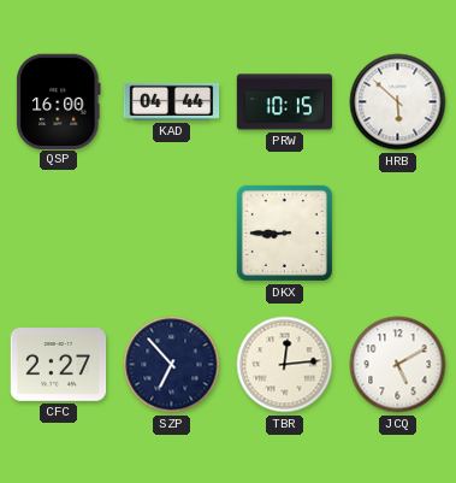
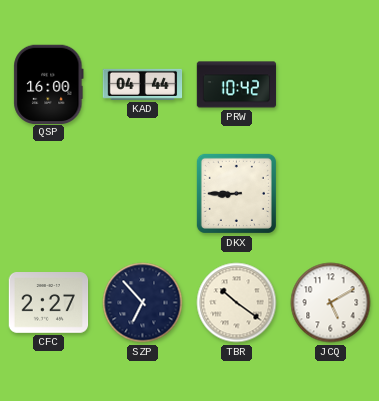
PRW: 10:15 -> 10:42 (237, 85)
HRB: 5:52 -> none (398, 102)
TBR: 12:14 -> 10:21 (237, 303)
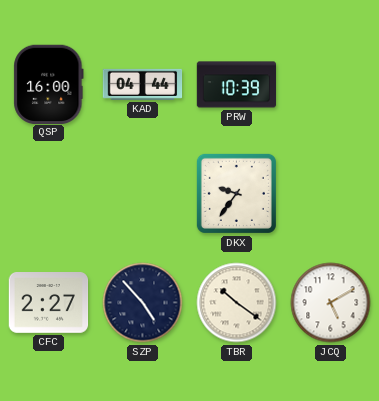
PRW: 10:42 -> 10:39 (237, 85)
DKX: 8:45 -> 9:36 (236, 193)
SZP: 6:53 -> 4:53 (143, 303)
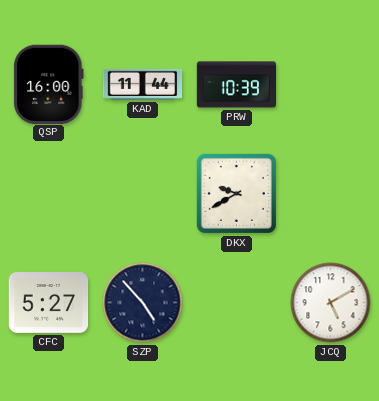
KAD: 04:44 -> 11:44 (143, 84)
DKX: 9:36 -> 9:40 (236, 193)
CFC: 2:27 -> 5:27 (49, 303)
TBR: 10:21 -> none (237, 303)
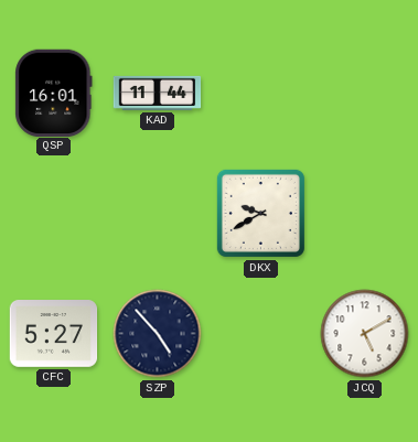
QSP: 16:00 -> 16:01 (54, 93)
PRW: 10:39 -> none (237, 85)
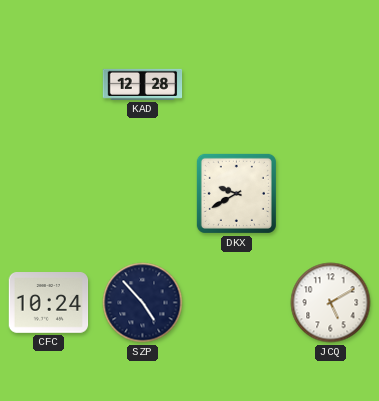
QSP: 16:01 -> none (54, 93)
KAD: 11:44 -> 12:28 (143, 84)
CFC: 5:27 -> 10:24 (49, 303)
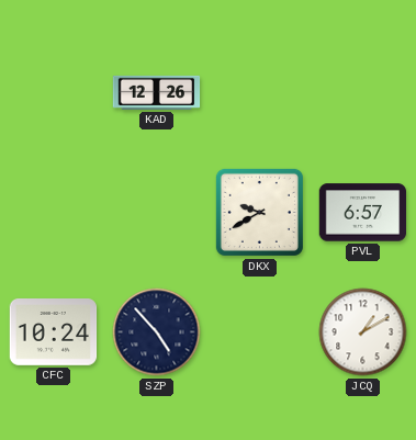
KAD: 12:28 -> 12:26 (157, 92)
PVL: none -> 6:57 (363, 213)
JCQ: 5:10 -> 1:10 (363, 332)
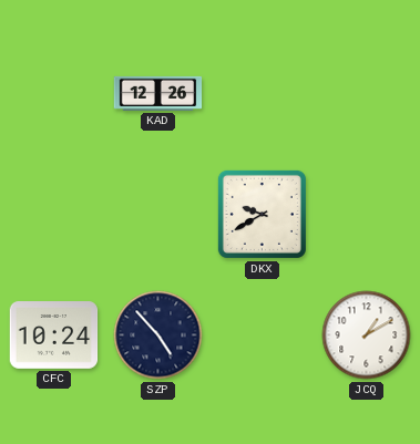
PVL: 6:57 -> none (363, 213)
